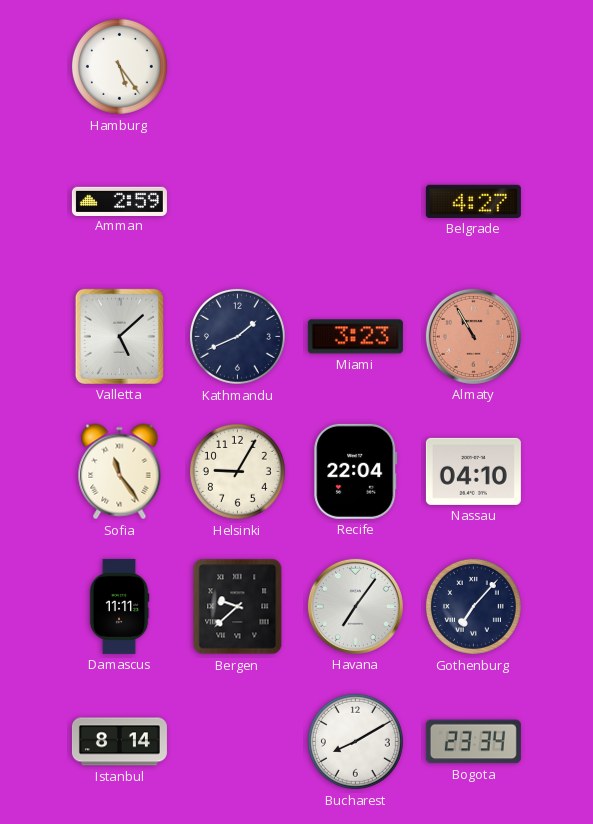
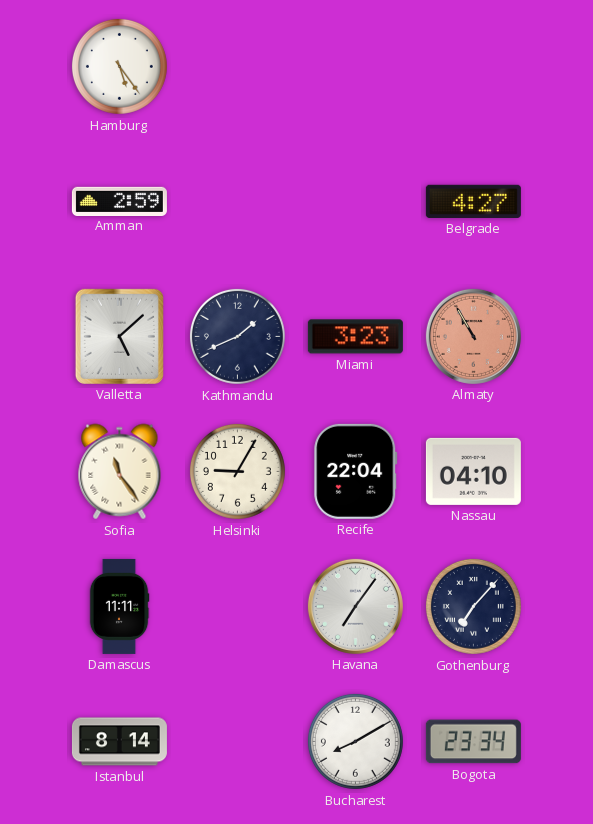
Bergen: 9:38 -> none (238, 607)
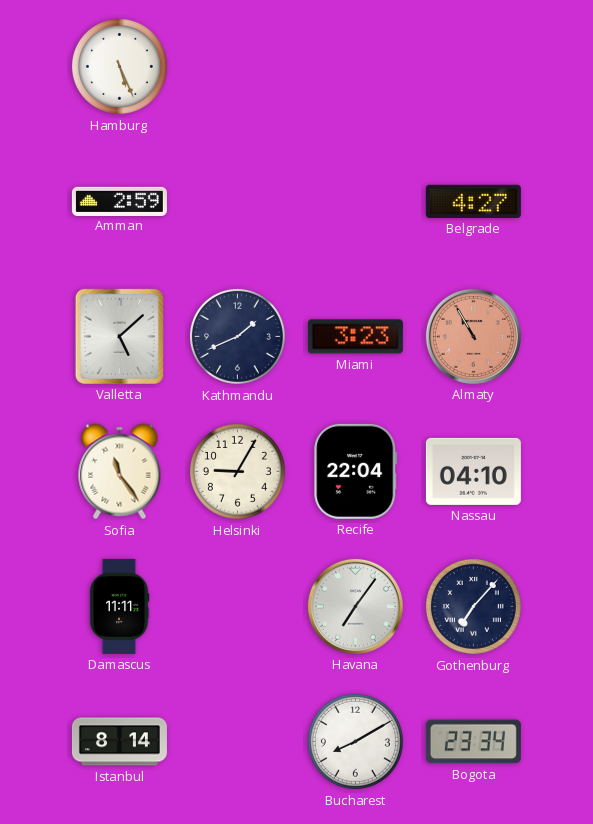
Hamburg: 5:24 -> 5:26 (119, 66)
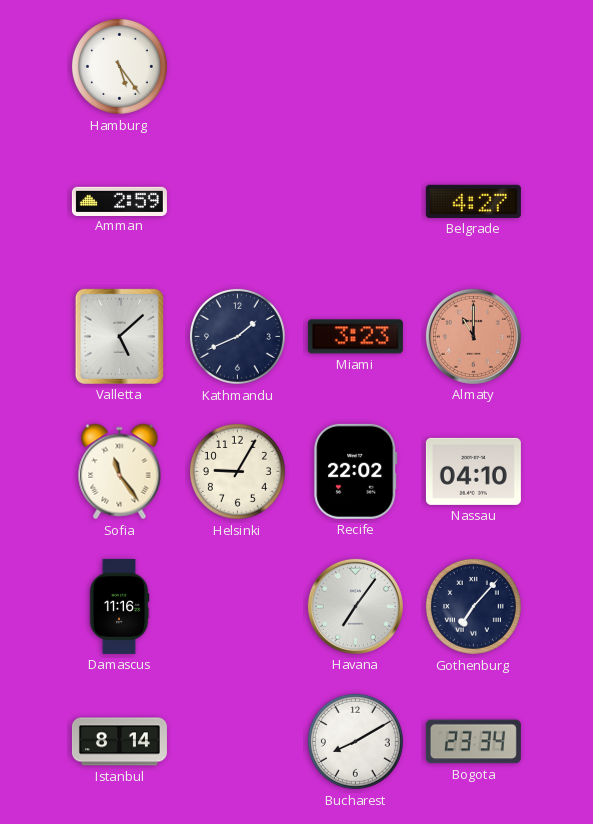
Hamburg: 5:26 -> 5:24 (119, 66)
Almaty: 10:55 -> 11:00 (473, 336)
Recife: 22:04 -> 22:02 (356, 471)
Damascus: 11:11 -> 11:16 (119, 606)
